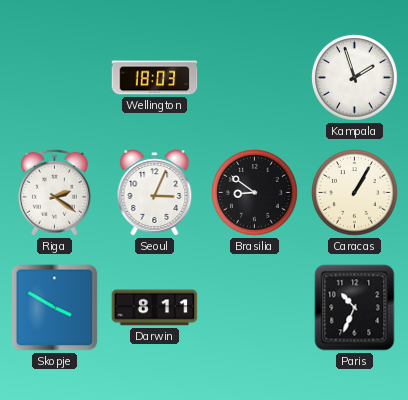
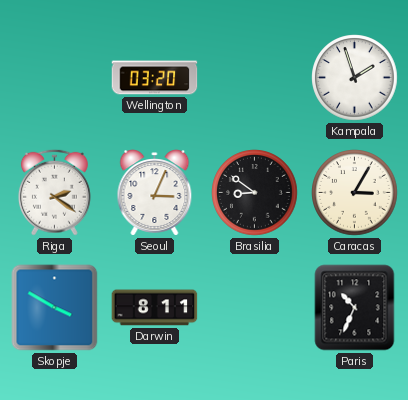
Wellington: 18:03 -> 03:20 (155, 78)
Caracas: 1:05 -> 3:05 (355, 193)
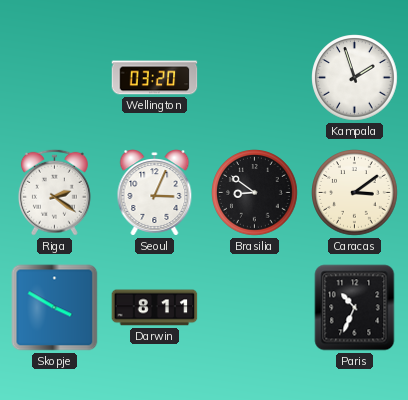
Caracas: 3:05 -> 3:09 (355, 193)
